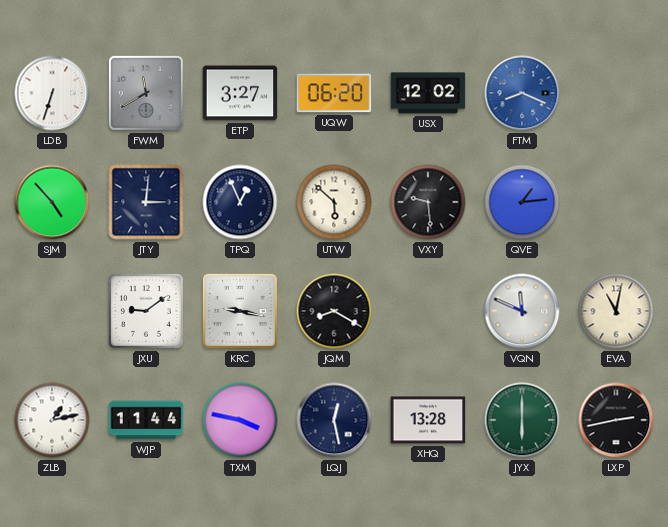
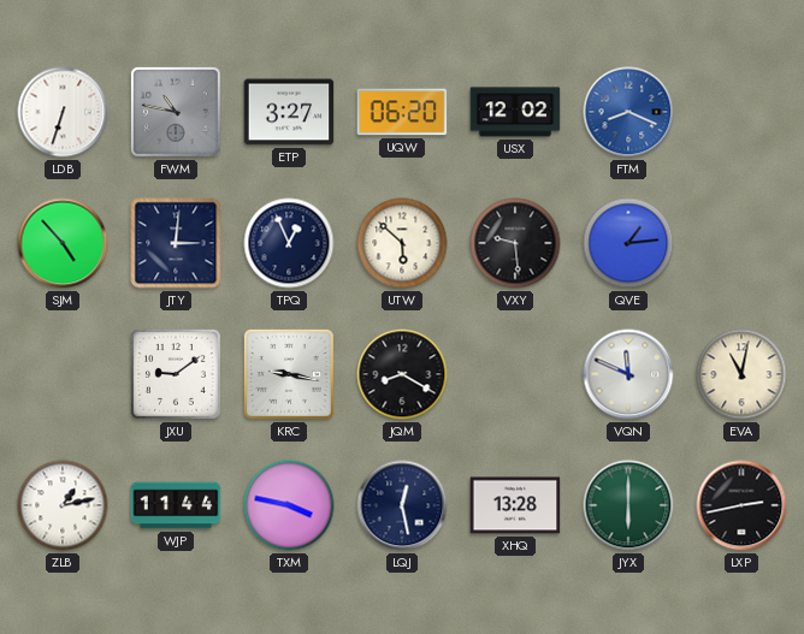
FWM: 11:40 -> 10:47 (176, 112)
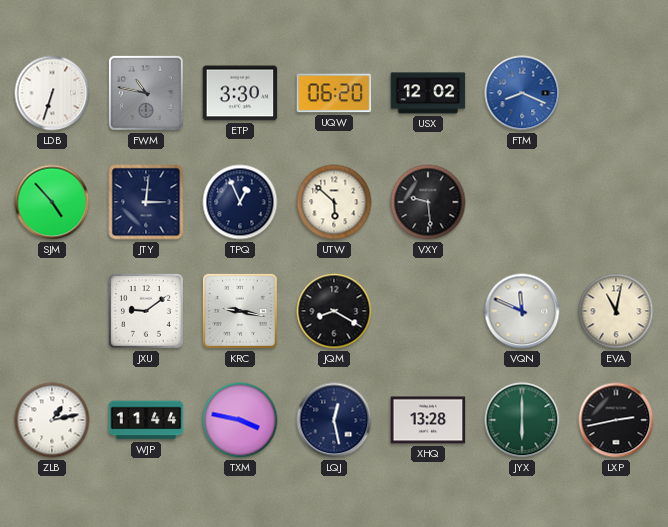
ETP: 3:27 -> 3:30 (240, 93)
QVE: 1:14 -> none (628, 243)
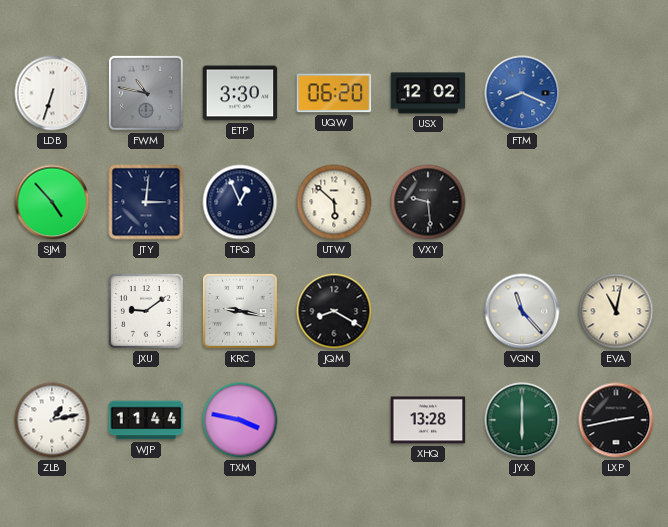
VQN: 11:49 -> 11:23 (522, 311)
LQJ: 12:28 -> none (334, 420)
